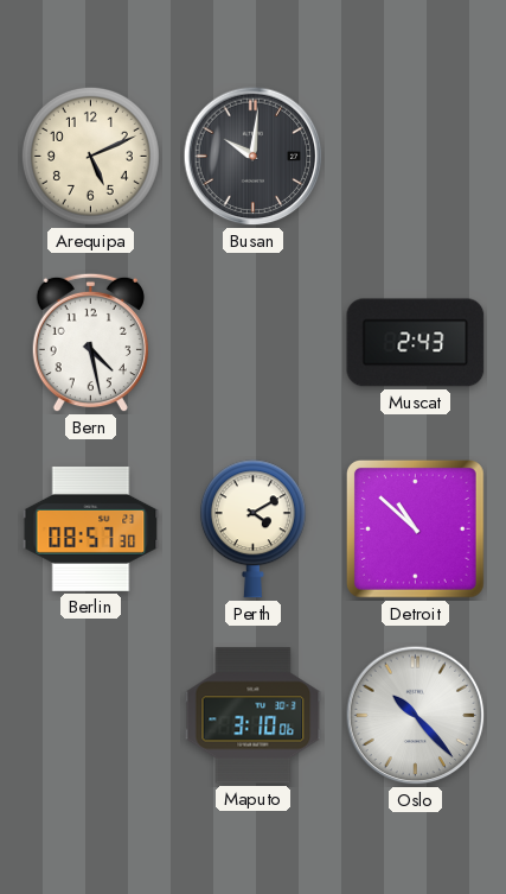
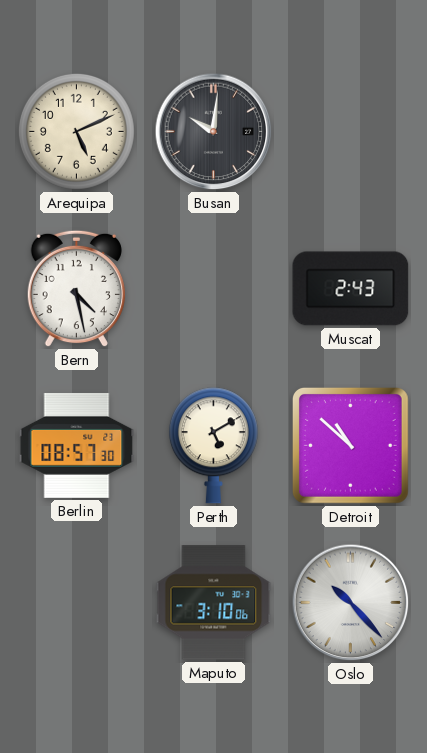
Perth: 4:10 -> 5:10 (213, 446)
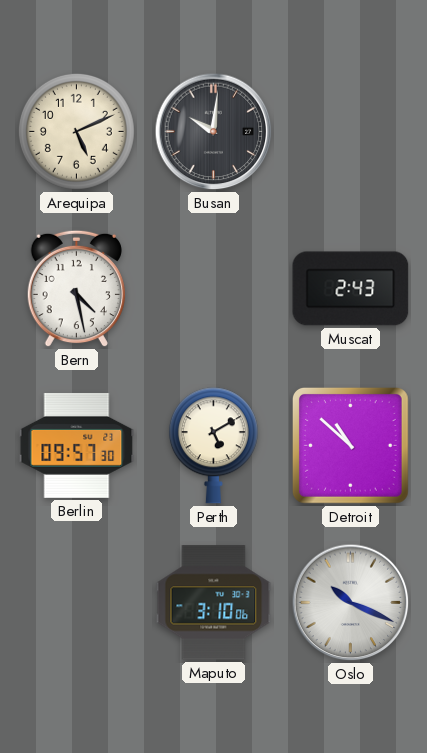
Berlin: 08:57 -> 09:57 (77, 445)
Oslo: 10:23 -> 10:19 (351, 603)
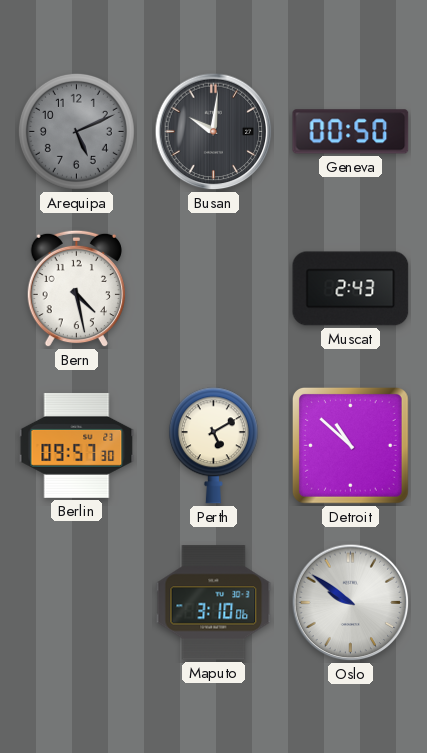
Arequipa dial: cream -> grey (76, 131)
Geneva: none -> 00:50 (351, 132)
Oslo: 10:19 -> 9:51 (351, 603)
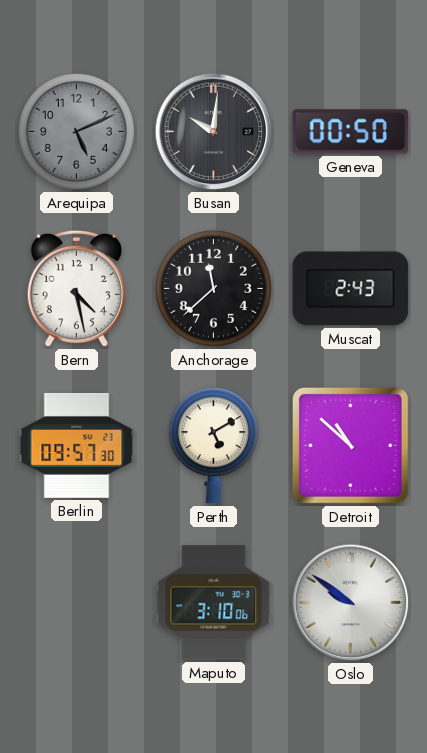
Anchorage: none -> 11:38 (213, 288)
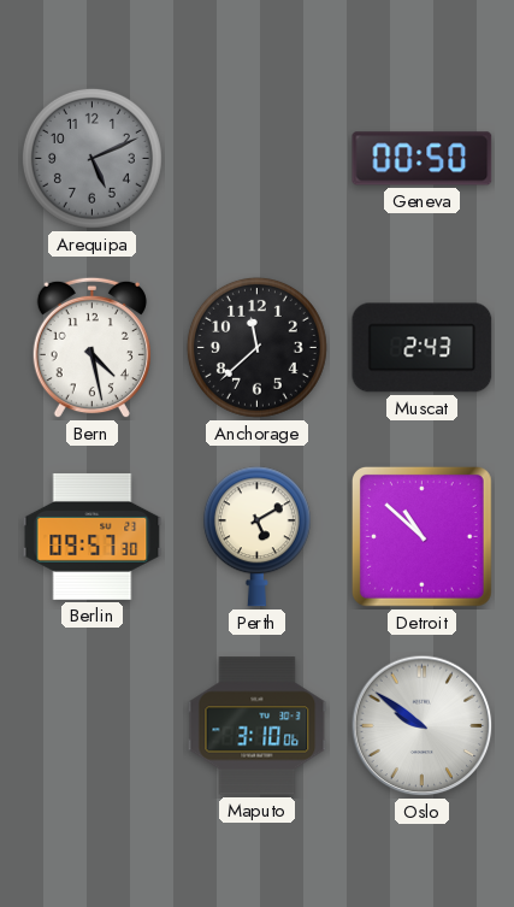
Busan: 10:01 -> none (214, 132)
